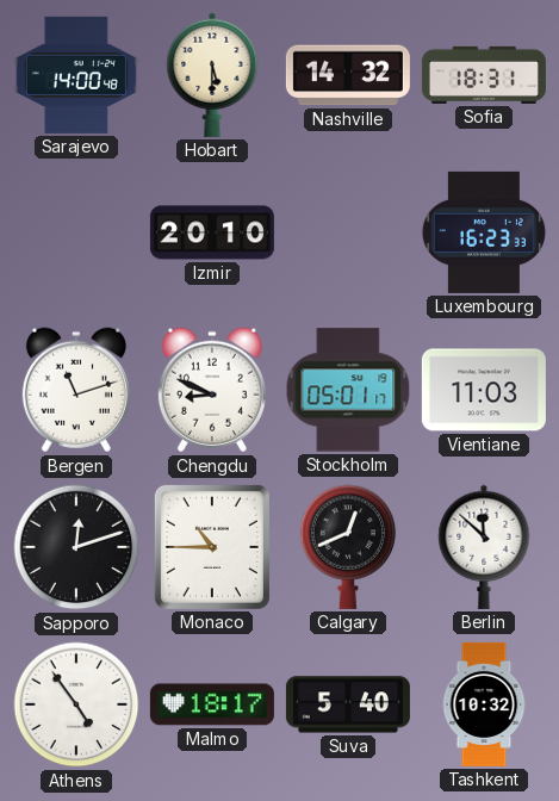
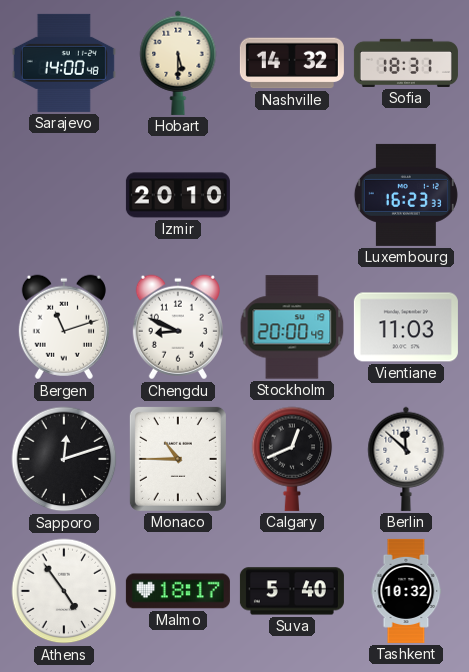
Stockholm: 05:01 -> 20:00 (292, 327)
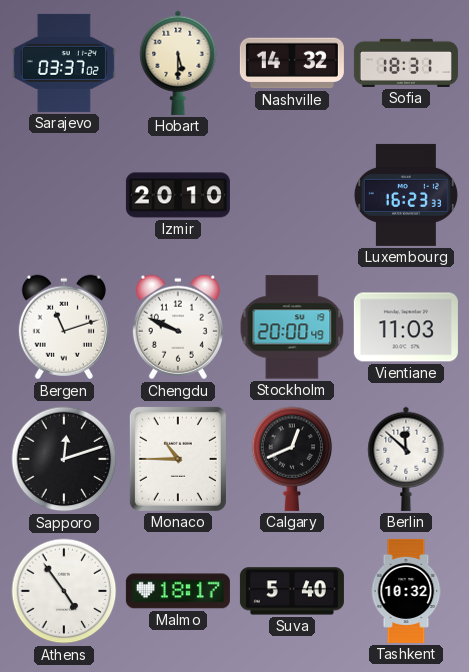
Sarajevo: 14:00 -> 03:37 (64, 63)
Chengdu: 8:49 -> 9:49 (178, 327)
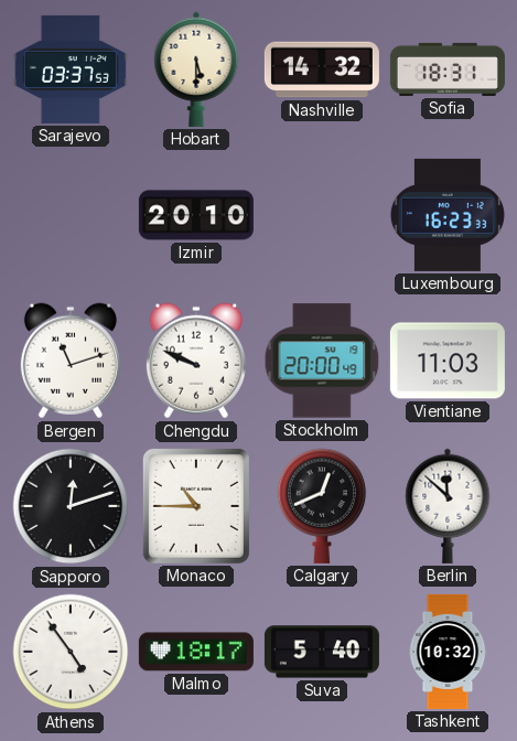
Sarajevo: 03:37:02 -> 03:37:53 (71, 69)
